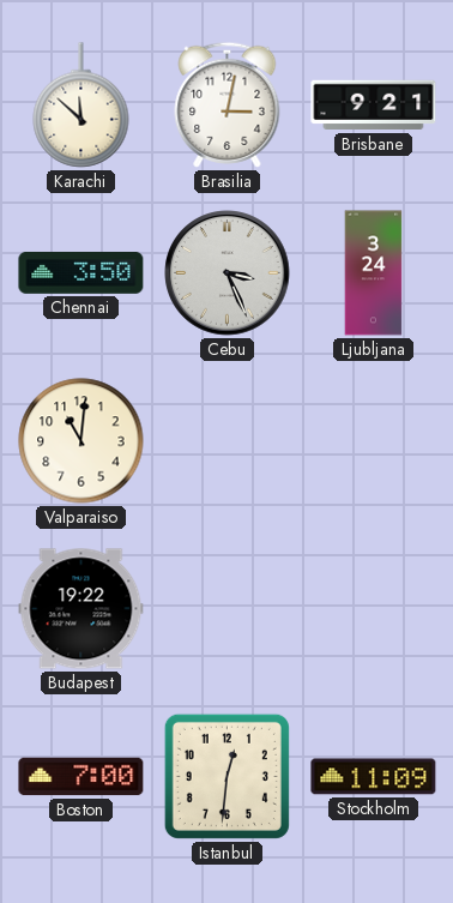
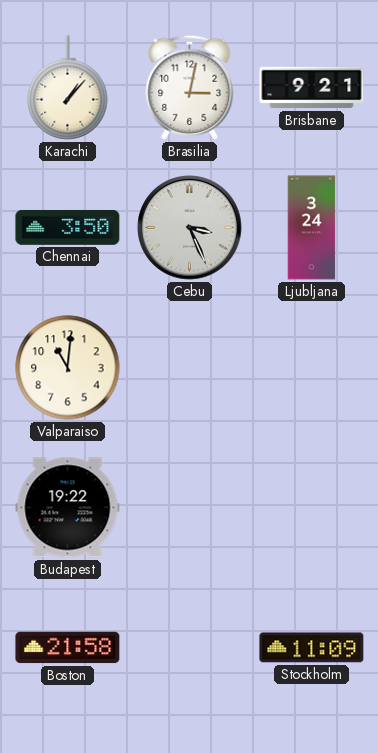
Karachi: 11:52 -> 1:07 (68, 88)
Boston: 7:00 -> 21:58 (68, 648)
Istanbul: 12:31 -> none (226, 776)
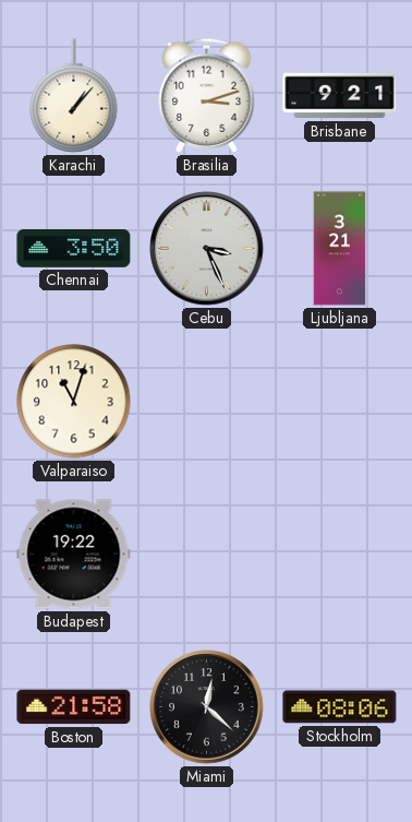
Brasilia: 3:02 -> 3:12 (207, 95)
Ljubljana: 3:24 -> 3:21 (340, 249)
Valparaiso: 11:01 -> 11:03 (74, 402)
Miami: none -> 12:22 (207, 707)
Stockholm: 11:09 -> 08:06 (340, 707)
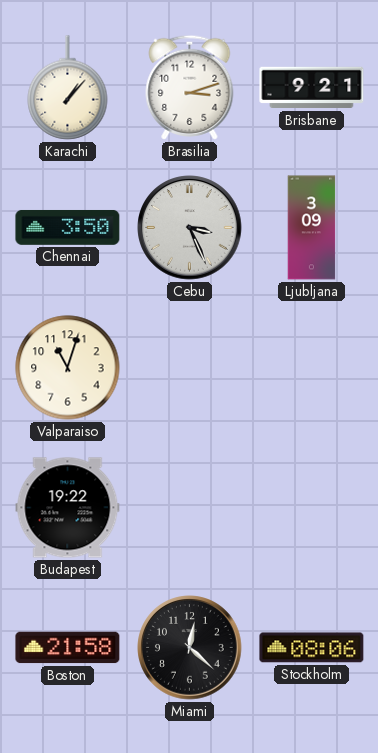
Ljubljana: 3:21 -> 3:09 (312, 228)
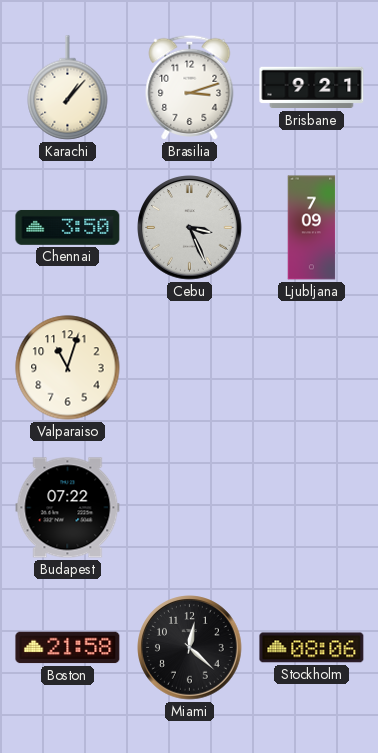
Ljubljana: 3:09 -> 7:09 (312, 228)
Budapest: 19:22 -> 07:22 (68, 508)
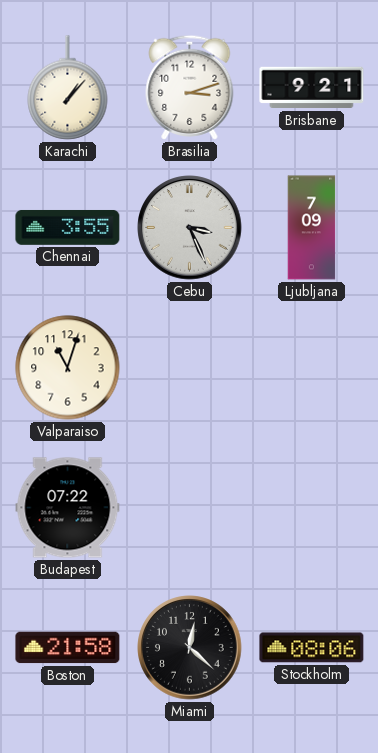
Chennai: 3:50 -> 3:55 (68, 227)
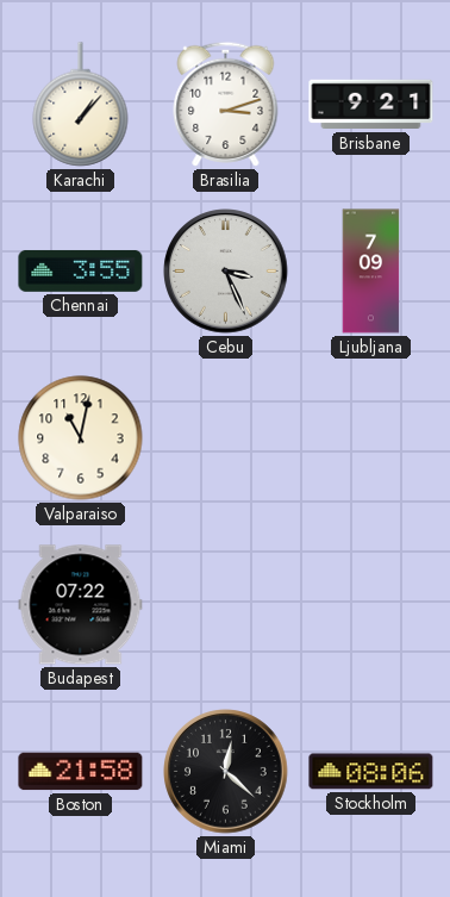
Valparaiso: 11:03 -> 11:02 (81, 438)
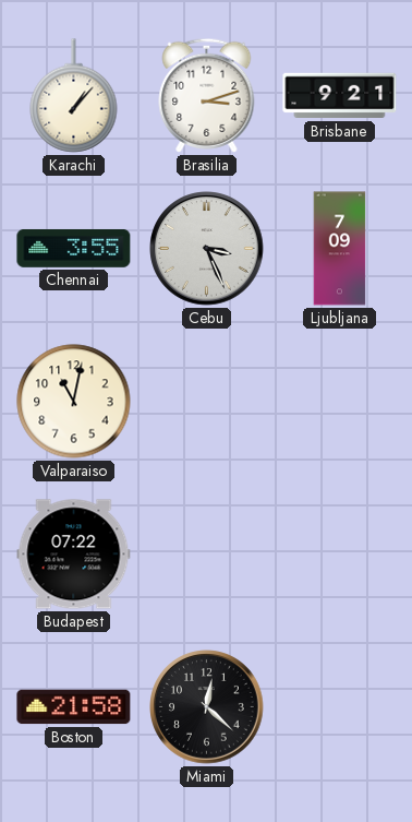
Stockholm: 08:06 -> none (371, 772)
